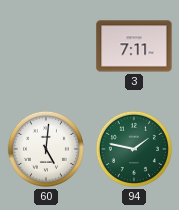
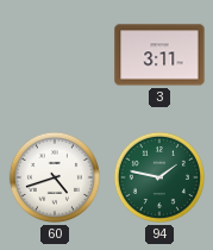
3: 7:11 -> 3:11 (159, 55)
60: 5:01 -> 4:42 (55, 177)
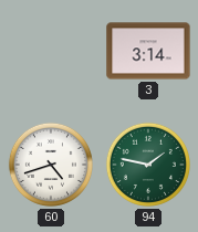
3: 3:11 -> 3:14 (148, 51)
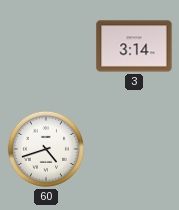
94: 1:47 -> none (148, 165)
